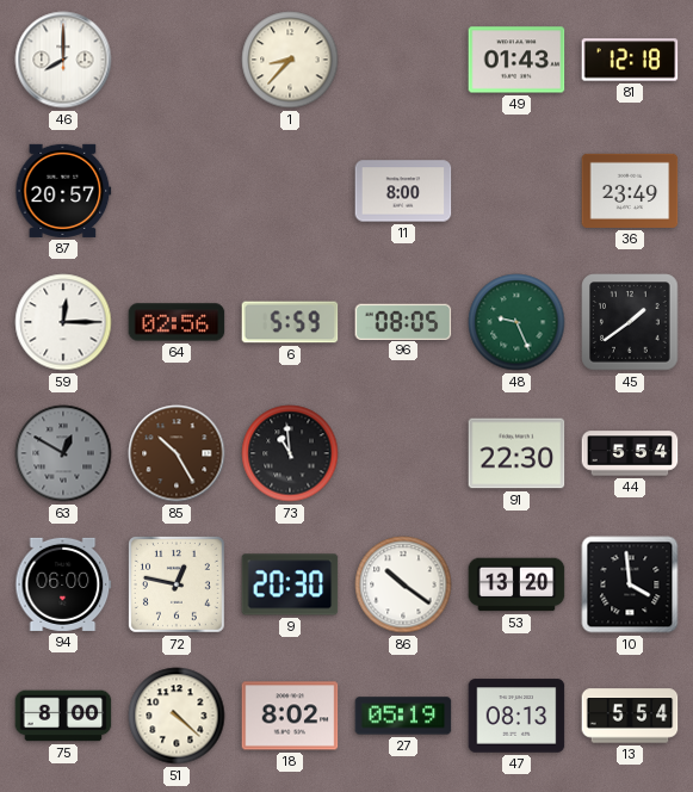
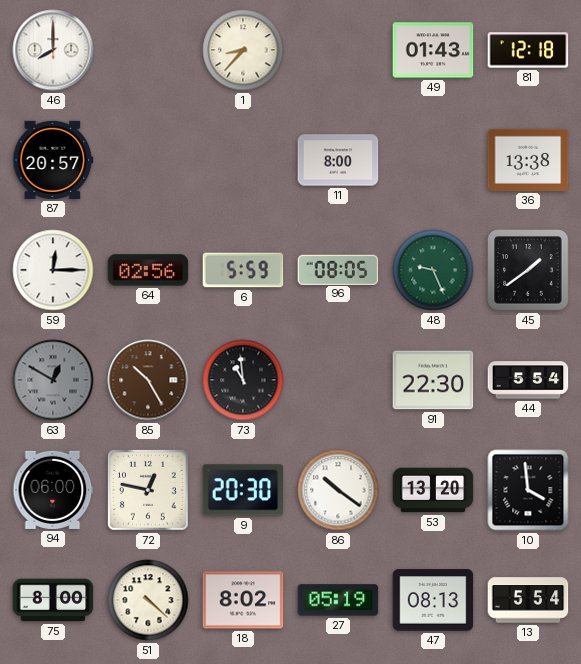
36: 23:49 -> 13:38 (528, 160)
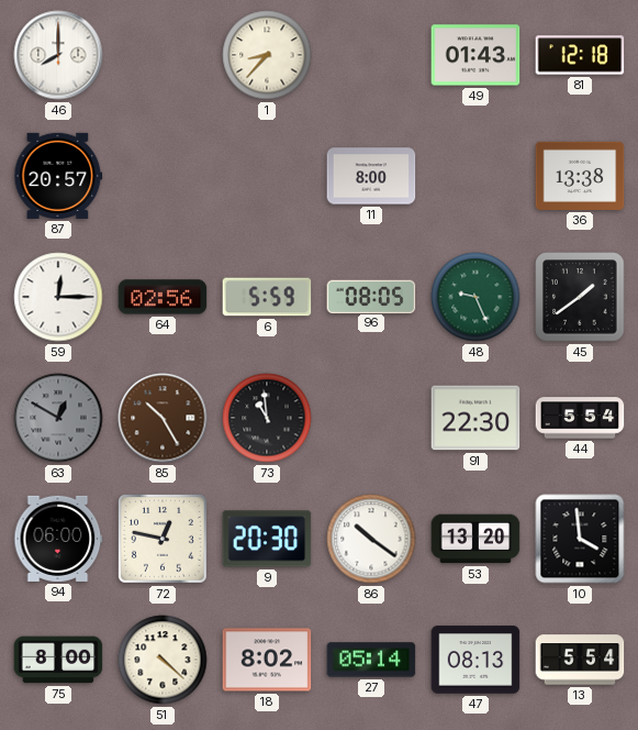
27: 05:19 -> 05:14 (371, 660)
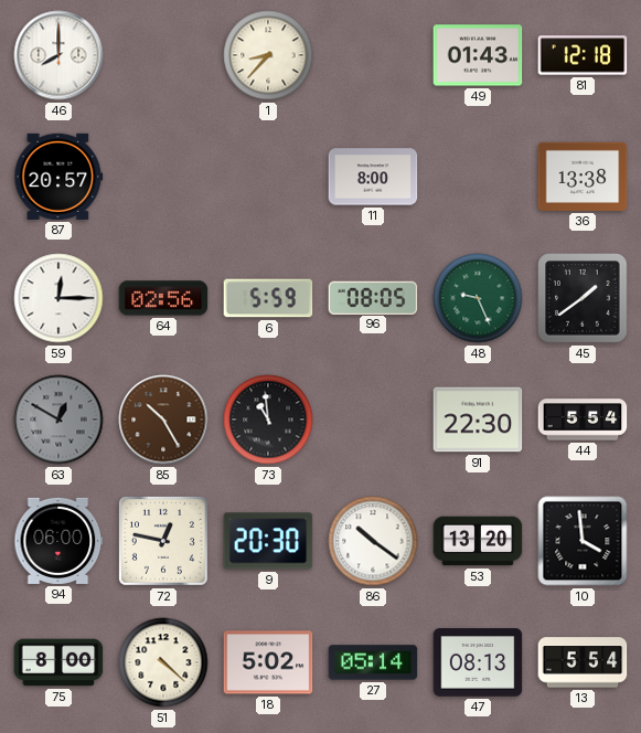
18: 8:02 -> 5:02 (268, 662)
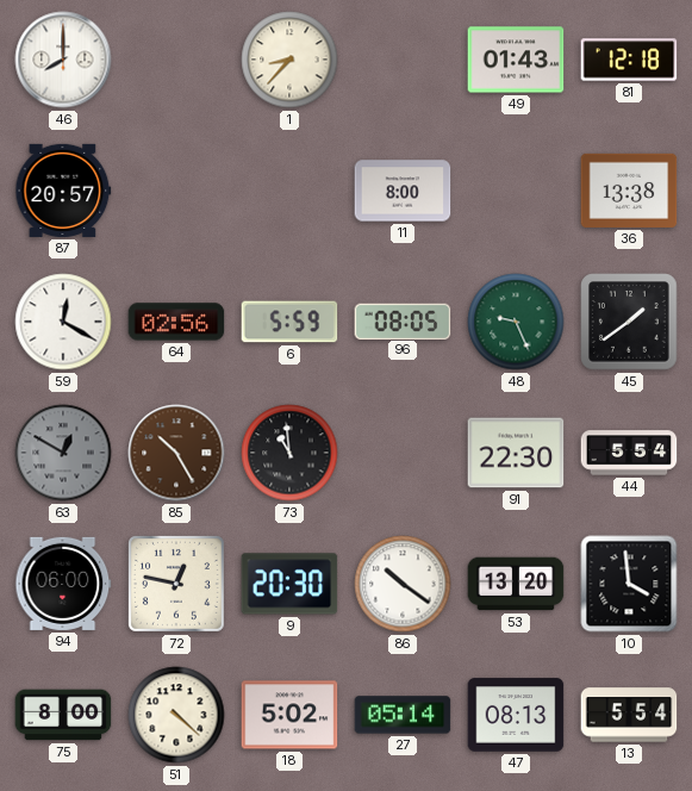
59: 12:15 -> 12:20 (63, 322)
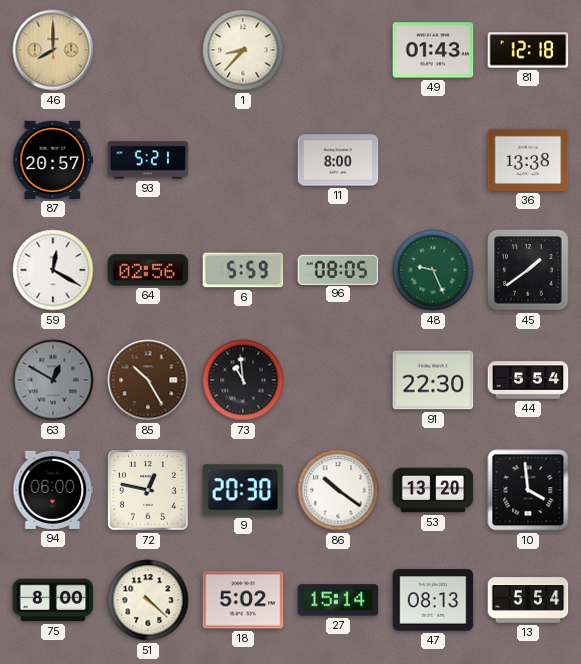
46 dial: white -> champagne (53, 50)
93: none -> 5:21 (148, 160)
27: 05:14 -> 15:14 (338, 600)
